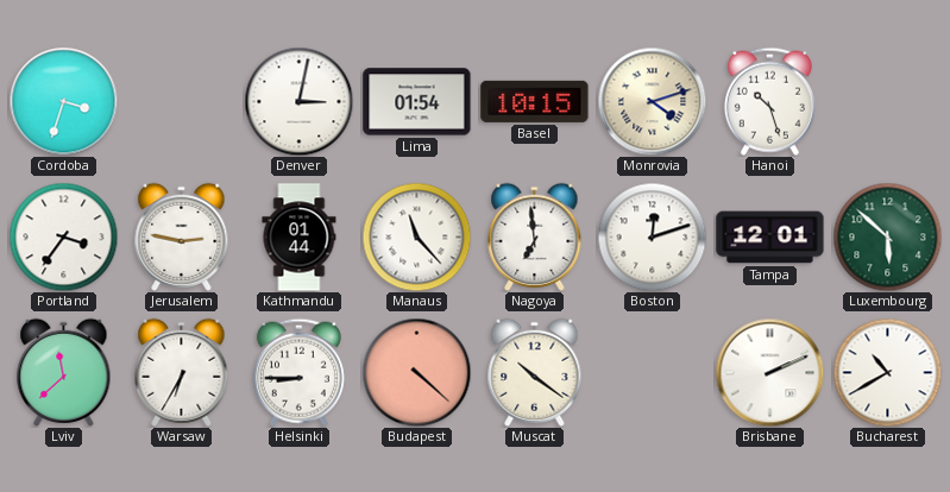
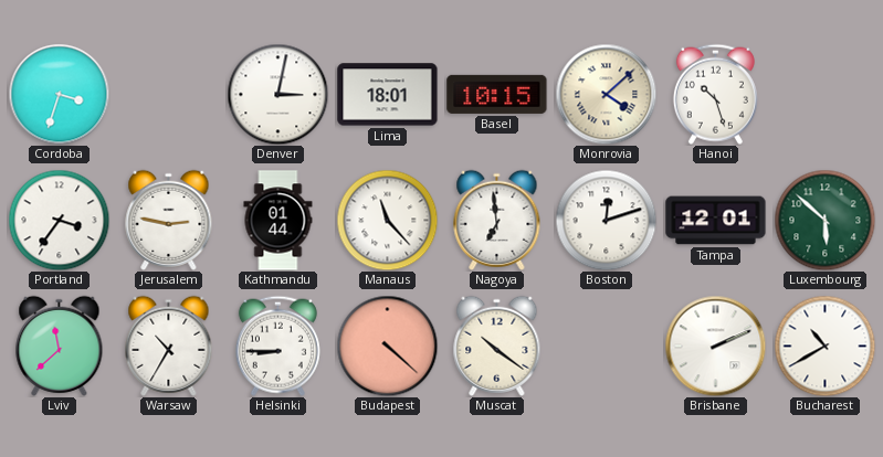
Lima: 01:54 -> 18:01 (388, 95)
Monrovia: 4:12 -> 4:08 (606, 94)
Warsaw: 6:35 -> 10:35 (169, 346)
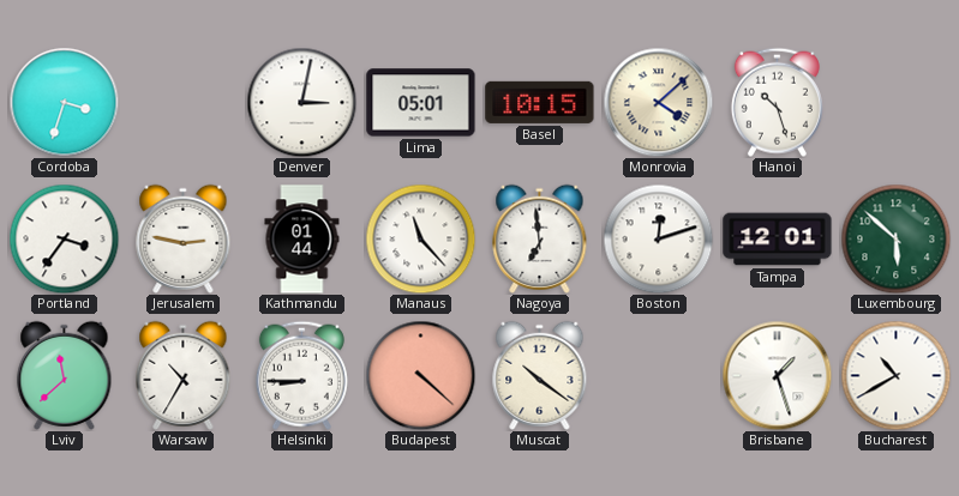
Lima: 18:01 -> 05:01 (421, 103)
Brisbane: 2:11 -> 1:27 (777, 375)
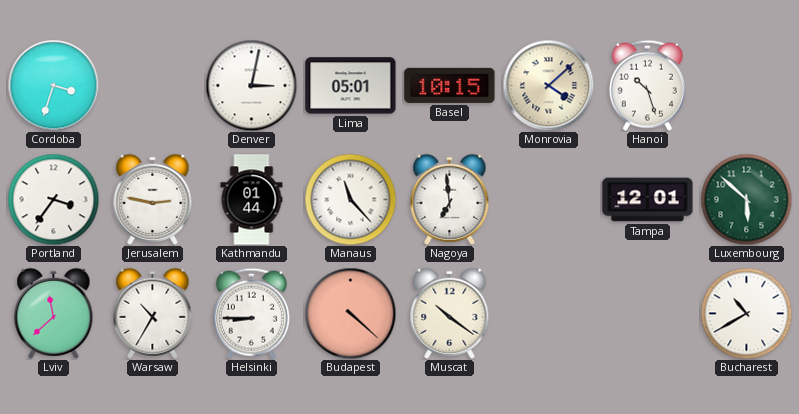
Boston: 12:12 -> none (658, 238)
Brisbane: 1:27 -> none (777, 375)
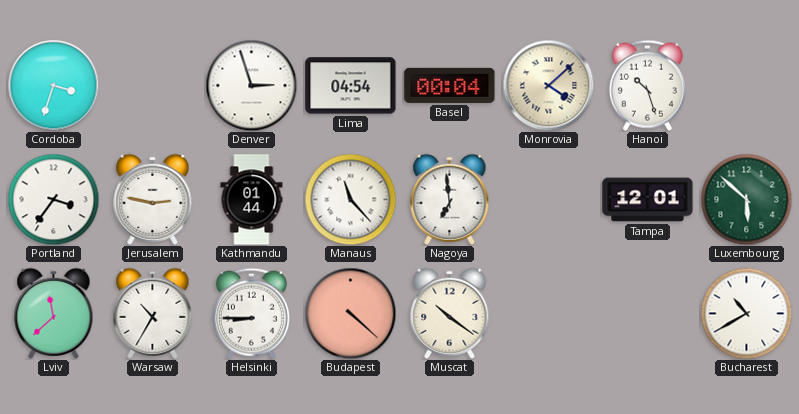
Denver: 3:02 -> 2:57 (251, 85)
Lima: 05:01 -> 04:54 (351, 86)
Basel: 10:15 -> 00:04 (450, 85)
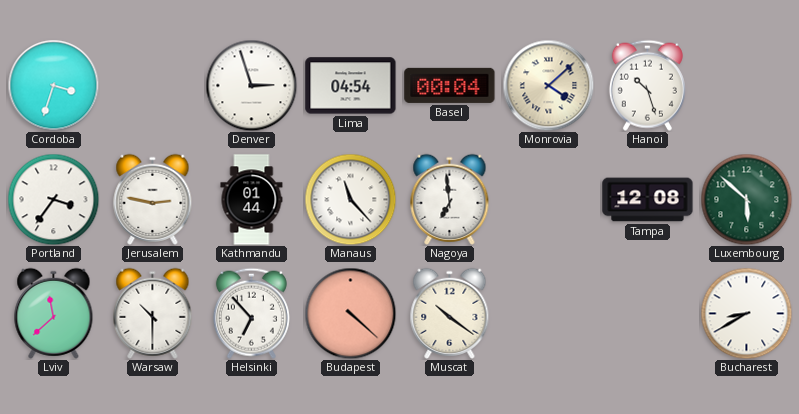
Tampa: 12:01 -> 12:08 (648, 200)
Warsaw: 10:35 -> 10:30 (153, 313)
Helsinki: 8:45 -> 6:53 (251, 313)
Bucharest: 10:40 -> 8:40 (746, 313)
